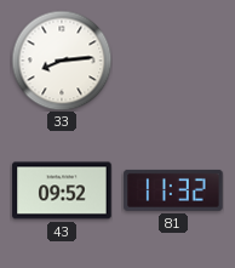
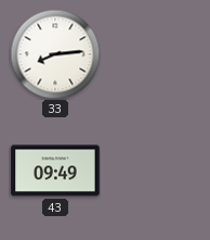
43: 09:52 -> 09:49 (55, 170)
81: 11:32 -> none (173, 190)
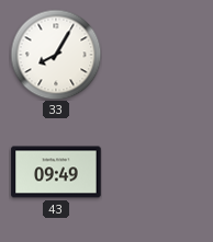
33: 8:14 -> 8:05 (56, 55)
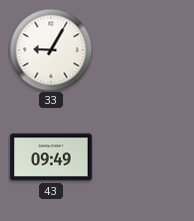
33: 8:05 -> 9:05 (51, 50)
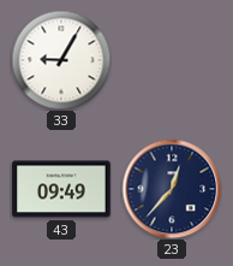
23: none -> 12:37 (172, 189)
